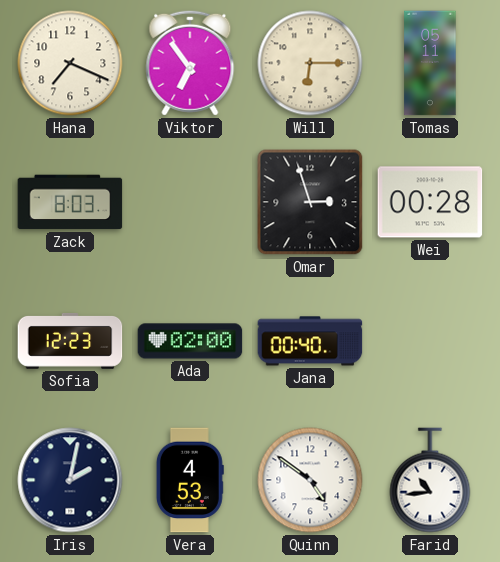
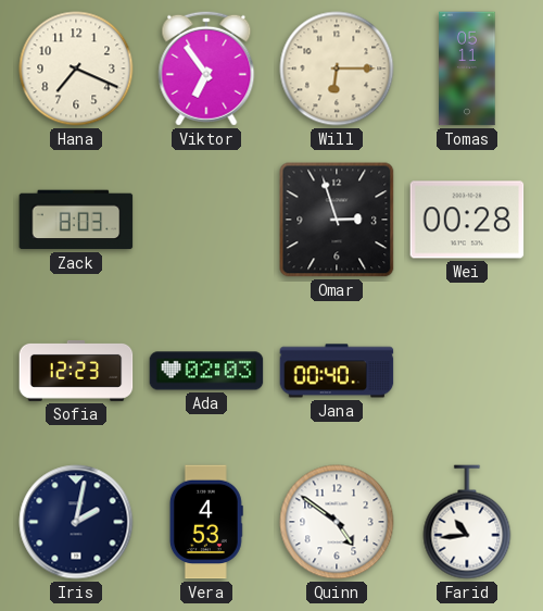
Ada: 02:00 -> 02:03 (206, 371)
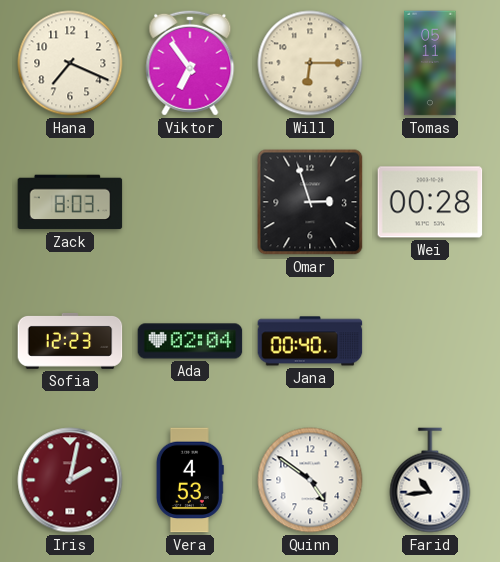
Ada: 02:03 -> 02:04 (190, 341)
Iris dial: navy -> burgundy (70, 480)
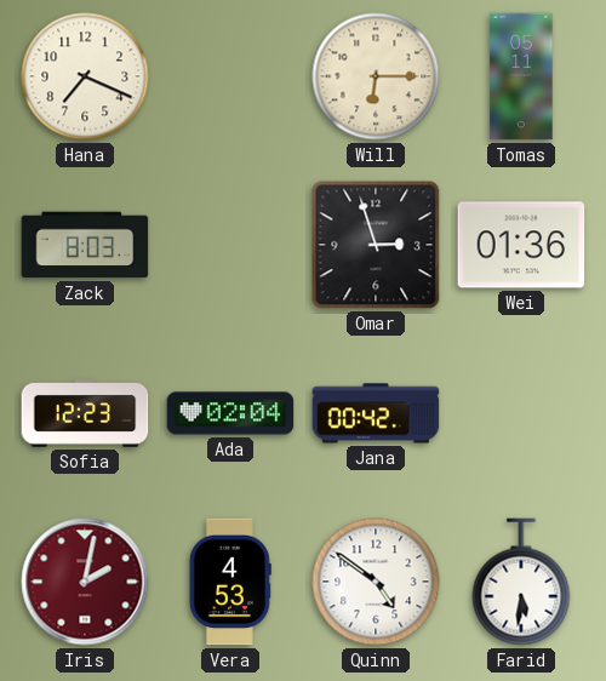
Viktor: 6:54 -> none (190, 63)
Wei: 00:28 -> 01:36 (521, 245)
Jana: 00:40 -> 00:42 (376, 413)
Farid: 10:44 -> 5:31 (521, 582)
